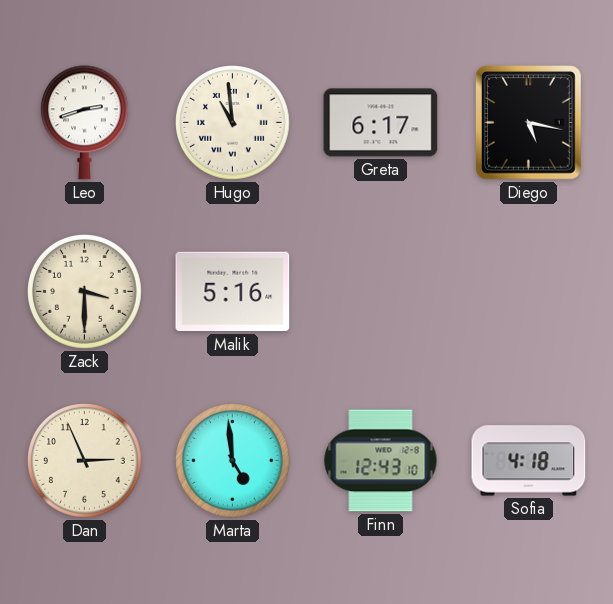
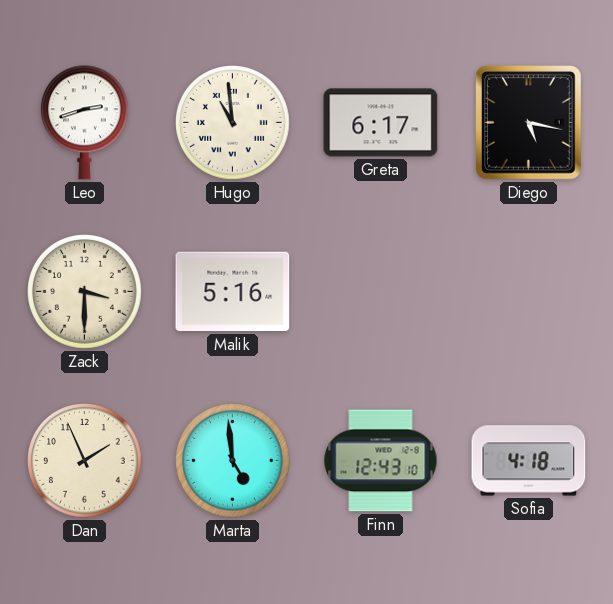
Dan: 2:56 -> 1:56 (85, 461)
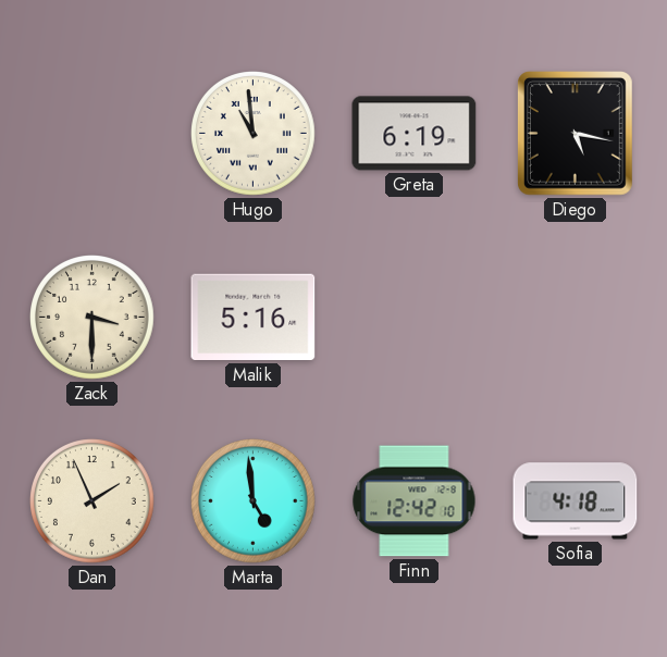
Leo: 2:42 -> none (84, 123)
Greta: 6:17 -> 6:19 (415, 134)
Finn: 12:43 -> 12:42 (415, 501)
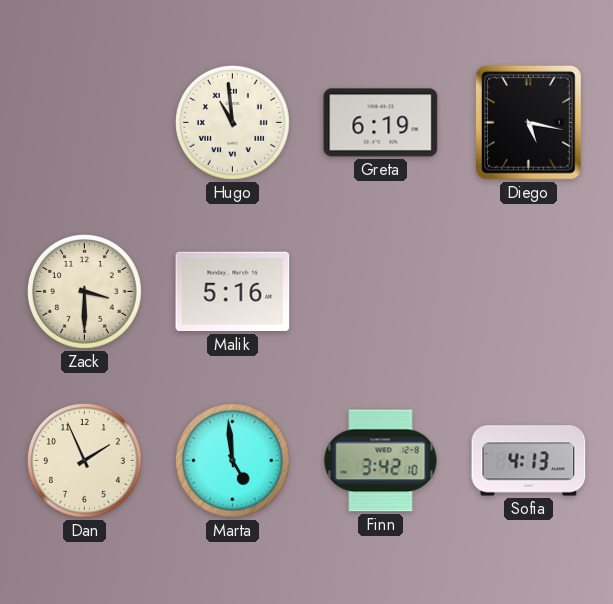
Finn: 12:42 -> 3:42 (381, 461)
Sofia: 4:18 -> 4:13 (529, 461)
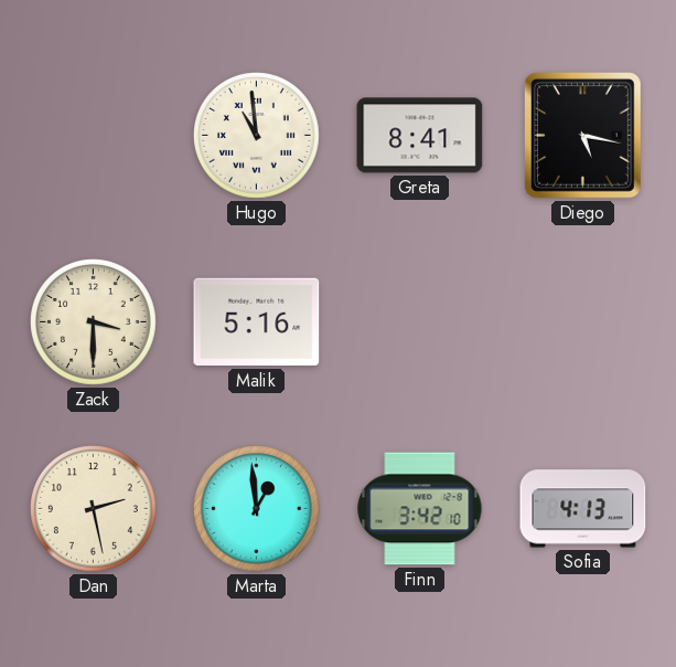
Greta: 6:19 -> 8:41 (420, 136)
Dan: 1:56 -> 2:28 (94, 509)
Marta: 4:59 -> 12:59 (257, 509)
